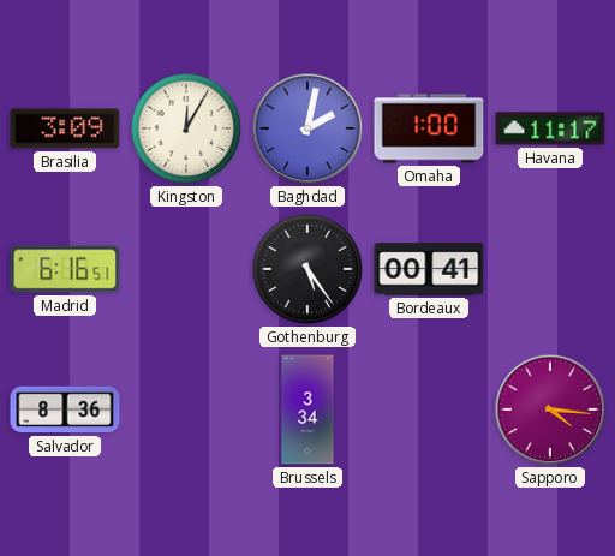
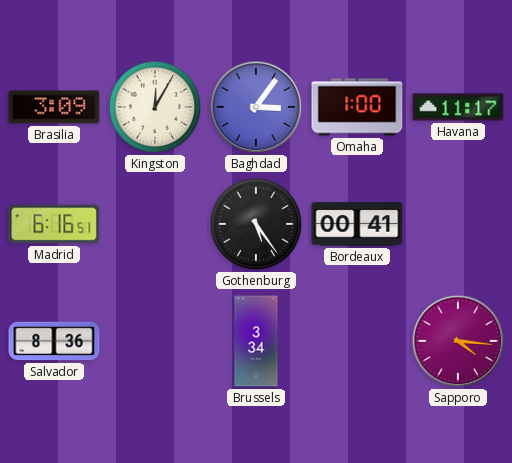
Baghdad: 2:02 -> 3:06 (256, 107)
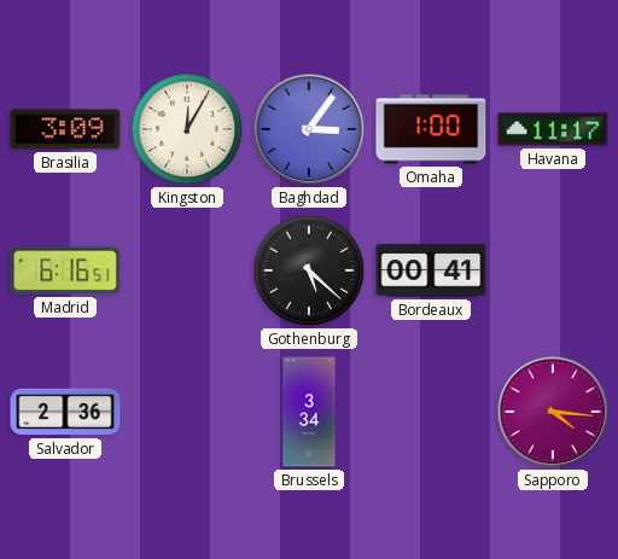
Gothenburg: 5:24 -> 5:22 (309, 270)
Salvador: 8:36 -> 2:36 (65, 412)
